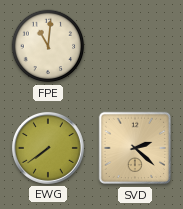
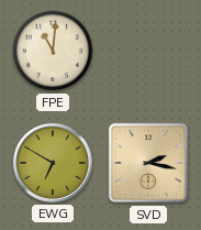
EWG: 7:39 -> 6:50 (53, 163)
SVD: 2:22 -> 2:17 (148, 163)
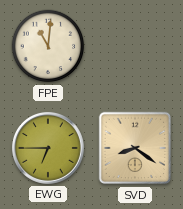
EWG: 6:50 -> 6:45 (48, 148)
SVD: 2:17 -> 8:21 (135, 148)
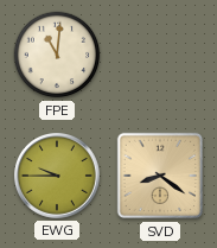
EWG: 6:45 -> 9:45 (57, 176)
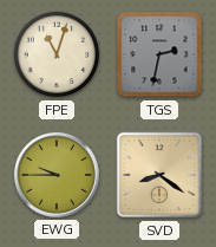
FPE: 11:01 -> 11:03 (57, 54)
TGS: none -> 2:32 (159, 54)
